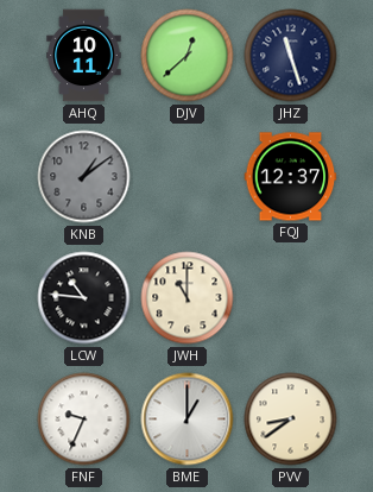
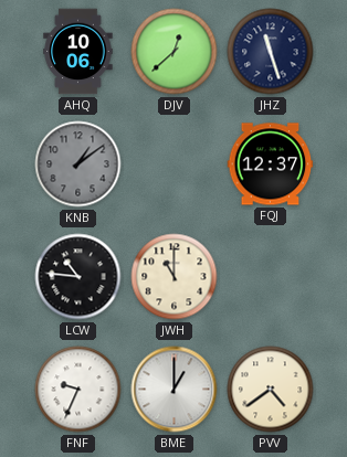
AHQ: 10:11 -> 10:06 (78, 52)
PVV: 8:39 -> 4:39 (271, 390)
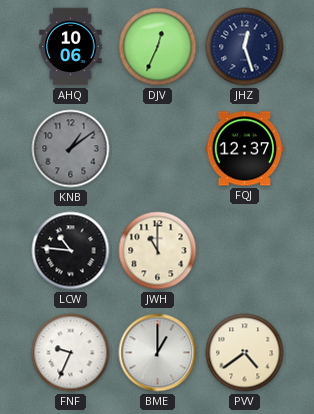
DJV: 12:38 -> 12:34 (158, 47)
JHZ: 11:27 -> 12:27 (245, 47)
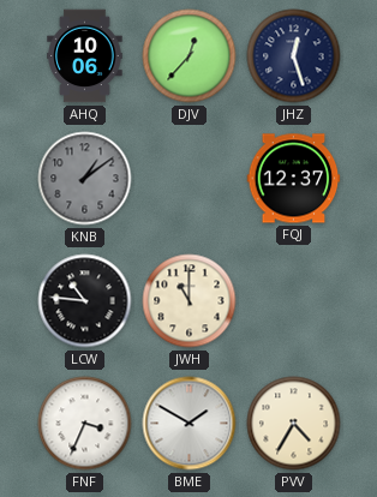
DJV: 12:34 -> 12:37 (190, 56)
FNF: 9:34 -> 3:34 (85, 424)
BME: 1:00 -> 1:50 (190, 424)
PVV: 4:39 -> 4:35 (294, 424)
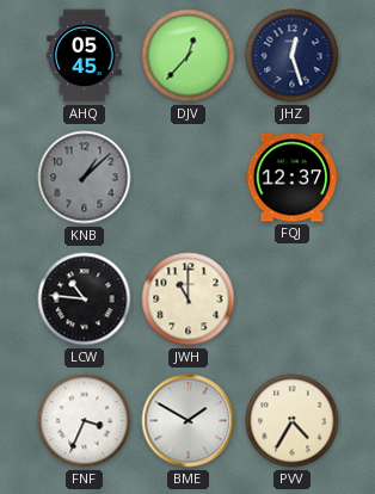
AHQ: 10:06 -> 05:45 (85, 56)
KNB: 1:09 -> 1:08 (85, 178)
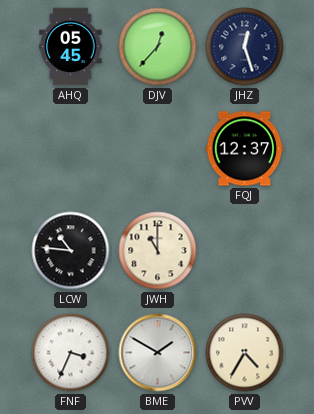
KNB: 1:08 -> none (85, 178)
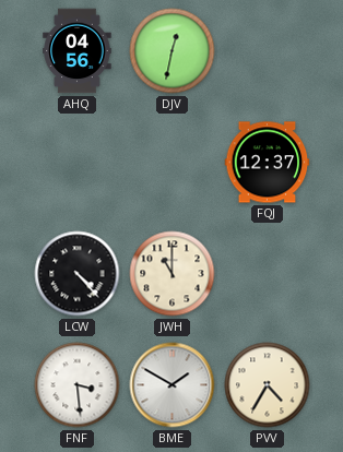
AHQ: 05:45 -> 04:56 (78, 51)
DJV: 12:37 -> 12:32 (173, 51)
JHZ: 12:27 -> none (245, 47)
LCW: 10:46 -> 4:23 (78, 274)
FNF: 3:34 -> 3:29 (78, 385)
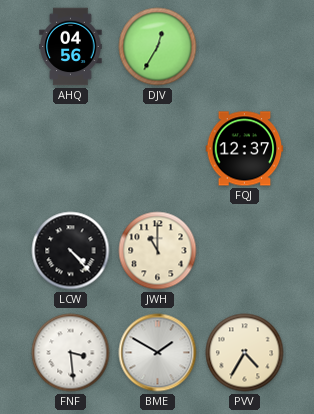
DJV: 12:32 -> 12:35 (158, 47)
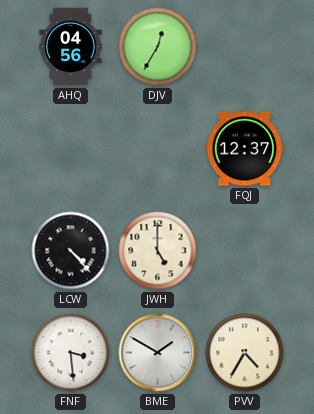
JWH: 11:00 -> 5:00 (158, 251)
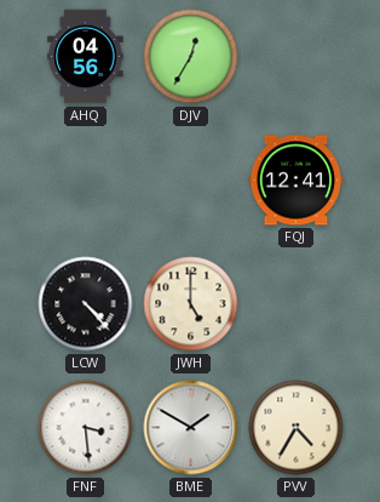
FQJ: 12:37 -> 12:41 (296, 181)
